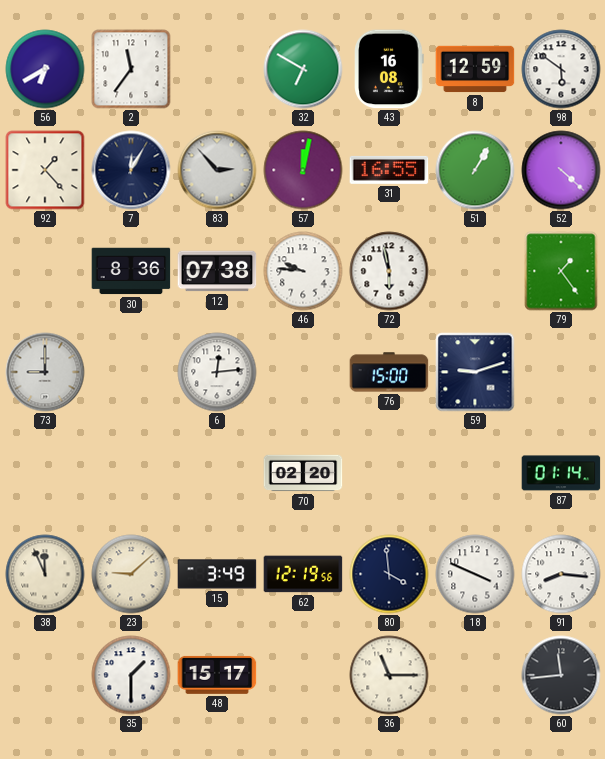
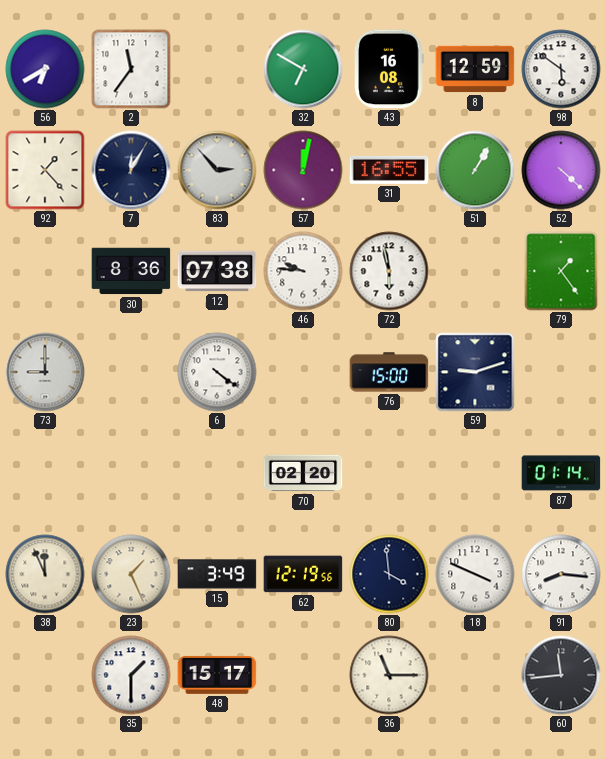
6: 12:14 -> 4:21 (217, 372)
23: 9:08 -> 1:26 (131, 574)
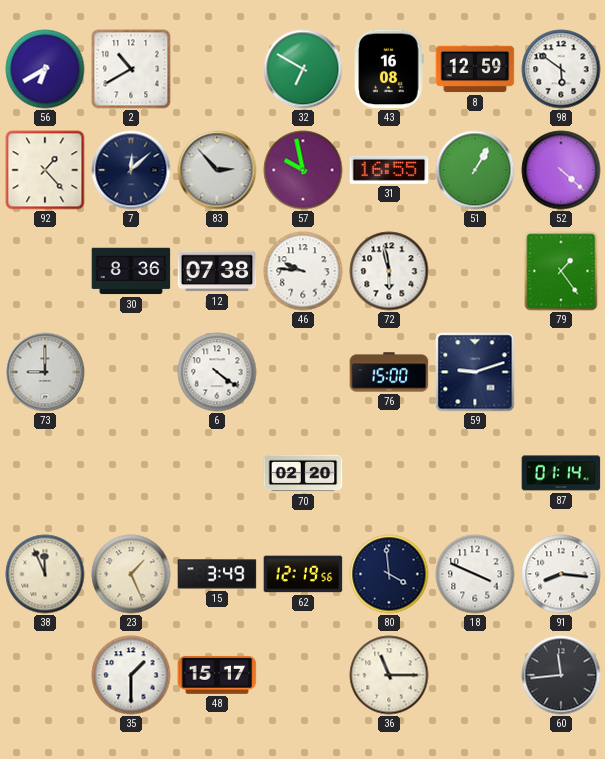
2: 11:36 -> 10:40 (131, 69)
7: 12:05 -> 12:08 (131, 170)
57: 12:02 -> 9:58 (303, 170)
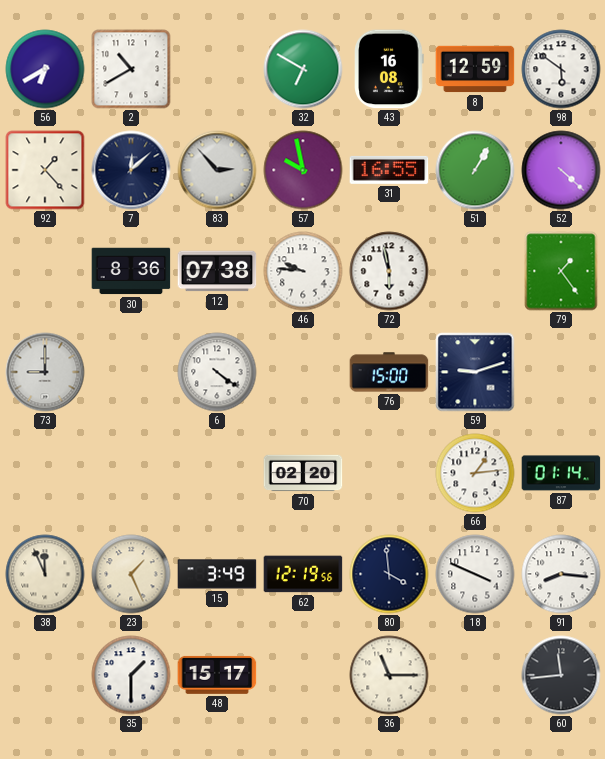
66: none -> 1:14 (475, 473)
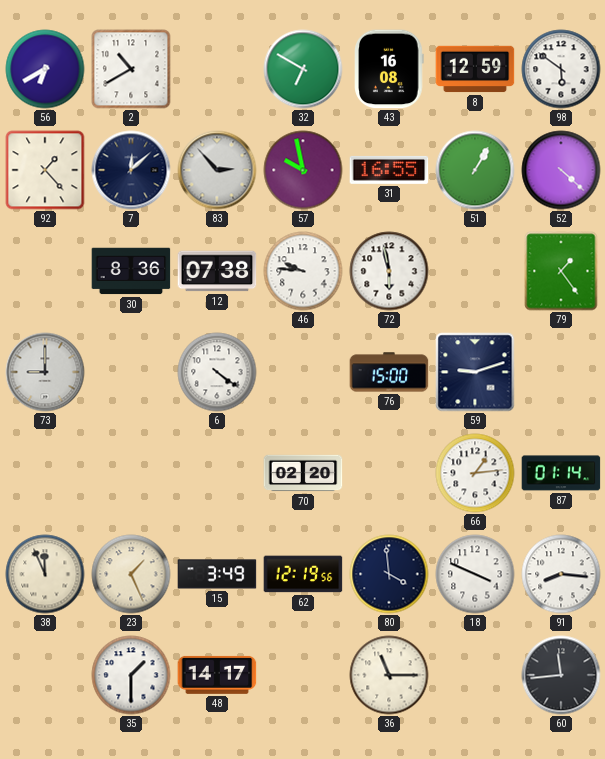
48: 15:17 -> 14:17 (217, 675)
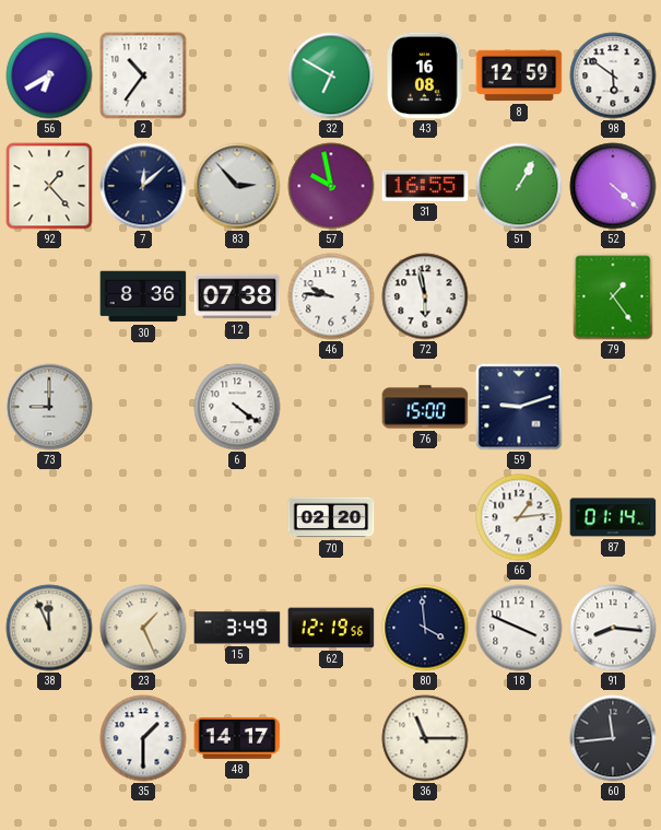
2: 10:40 -> 10:36 (143, 75)
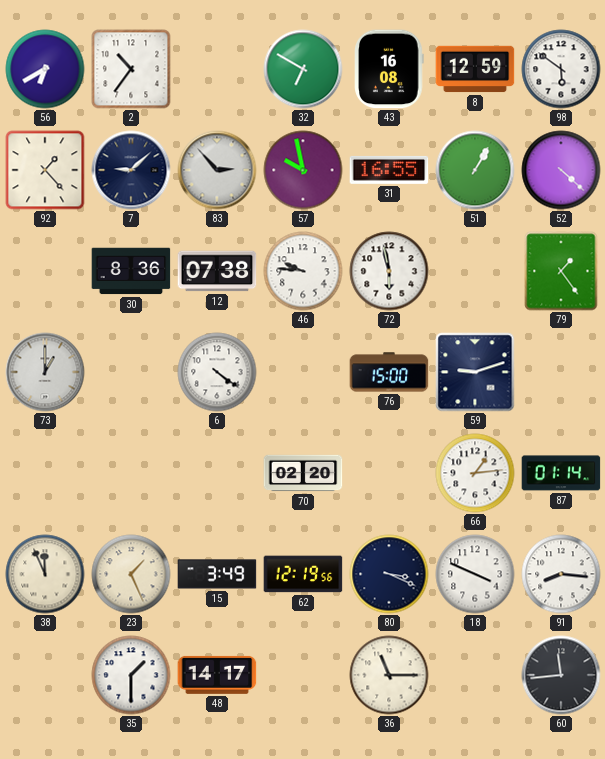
7: 12:08 -> 9:08 (131, 170)
73: 9:00 -> 1:00 (45, 372)
80: 3:59 -> 3:19 (389, 574)
